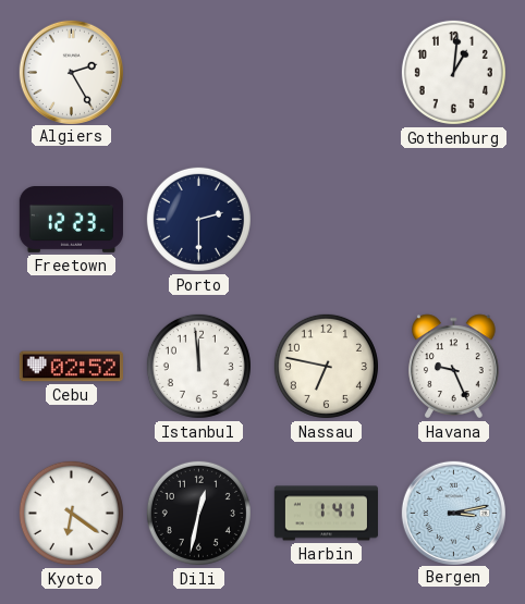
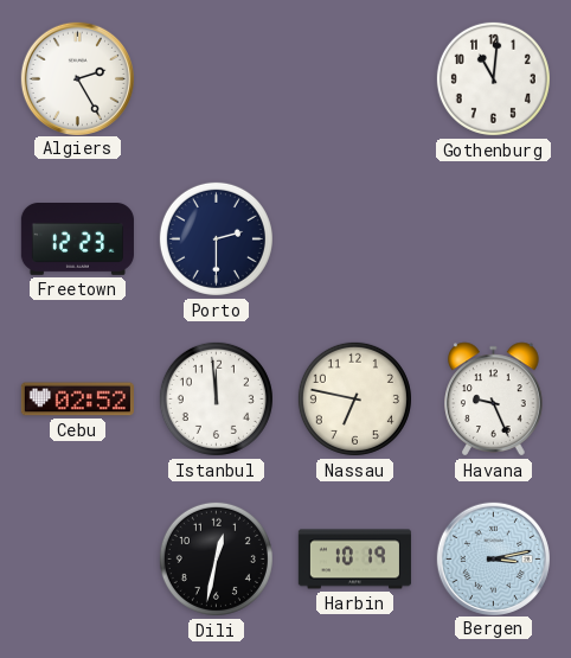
Gothenburg: 1:01 -> 11:01 (493, 78)
Kyoto: 6:21 -> none (71, 513)
Harbin: 1:41 -> 10:19 (354, 560)
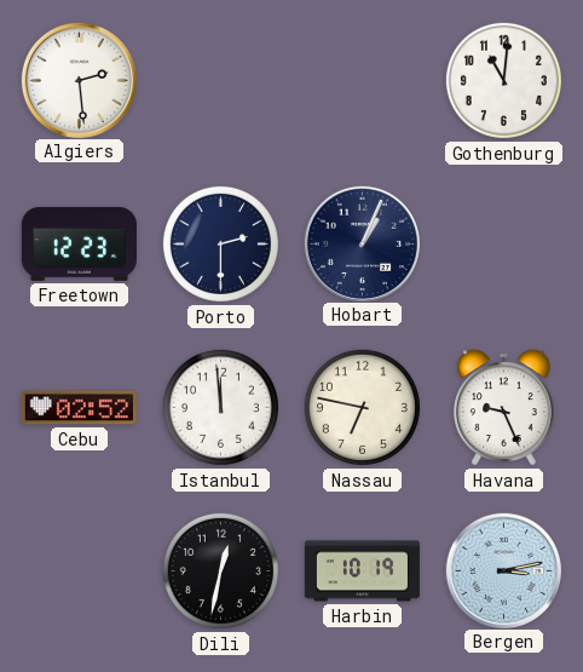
Algiers: 2:25 -> 2:29 (79, 80)
Hobart: none -> 1:04 (362, 243)
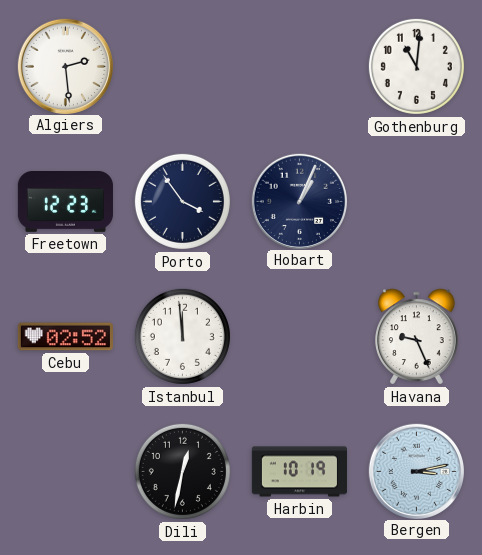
Porto: 2:30 -> 3:54 (182, 201)
Nassau: 6:47 -> none (362, 407)
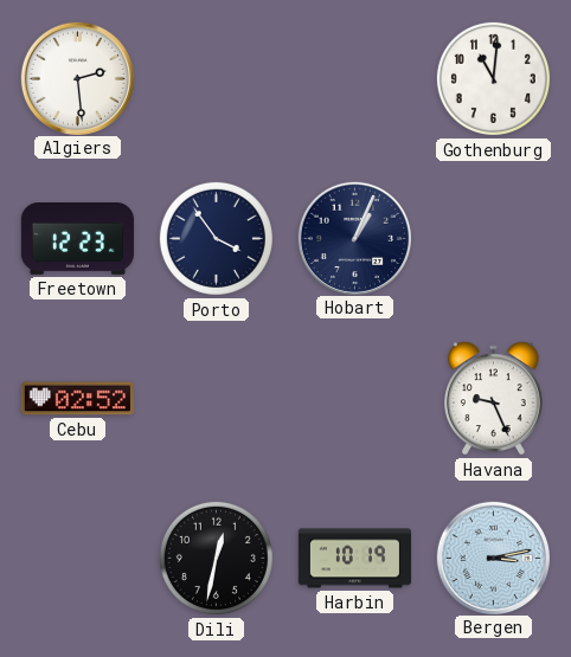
Istanbul: 11:59 -> none (182, 336)
